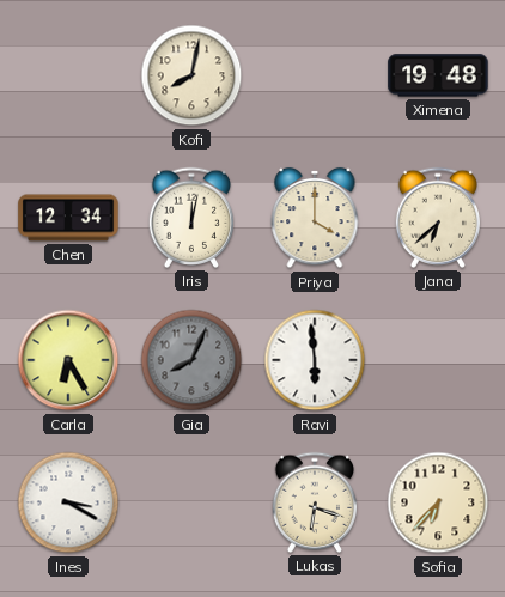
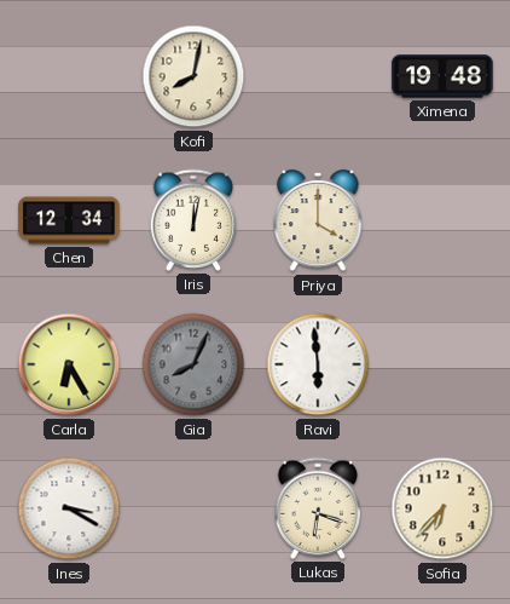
Jana: 6:38 -> none (438, 218)
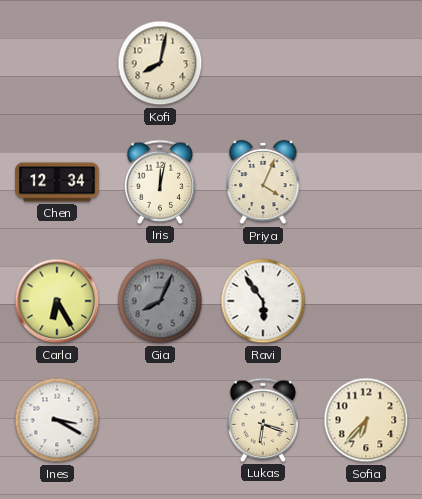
Ximena: 19:48 -> none (442, 76)
Priya: 4:00 -> 4:04 (263, 182)
Ravi: 5:59 -> 5:54 (263, 301)
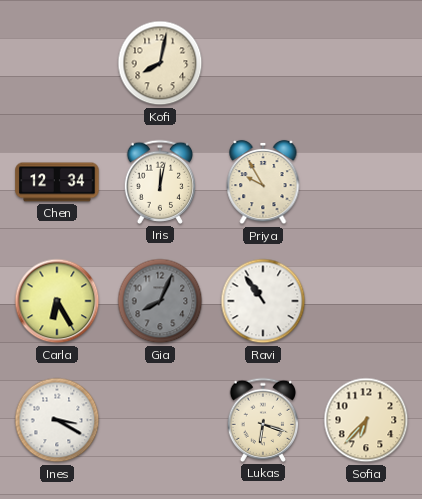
Priya: 4:04 -> 9:55 (263, 182)
Ravi: 5:54 -> 10:54 (263, 301)
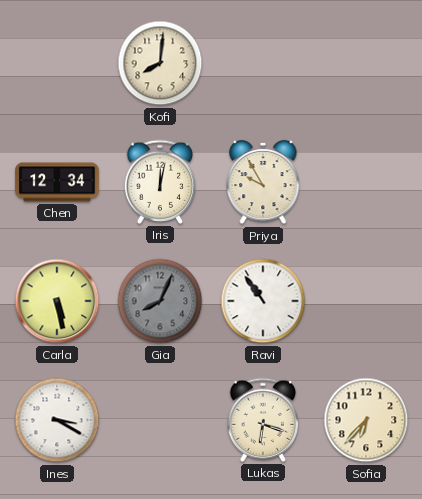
Kofi: 8:02 -> 8:01 (160, 63)
Carla: 6:25 -> 5:28 (57, 301)
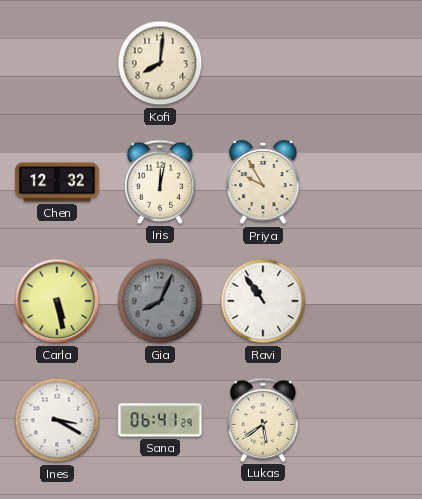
Chen: 12:34 -> 12:32 (57, 182)
Sana: none -> 06:41 (160, 420)
Lukas: 6:18 -> 5:39 (263, 420)
Sofia: 6:37 -> none (366, 420)
